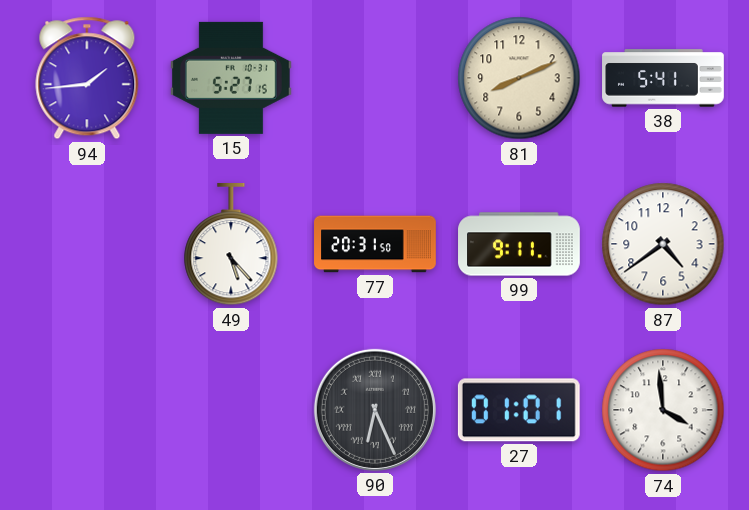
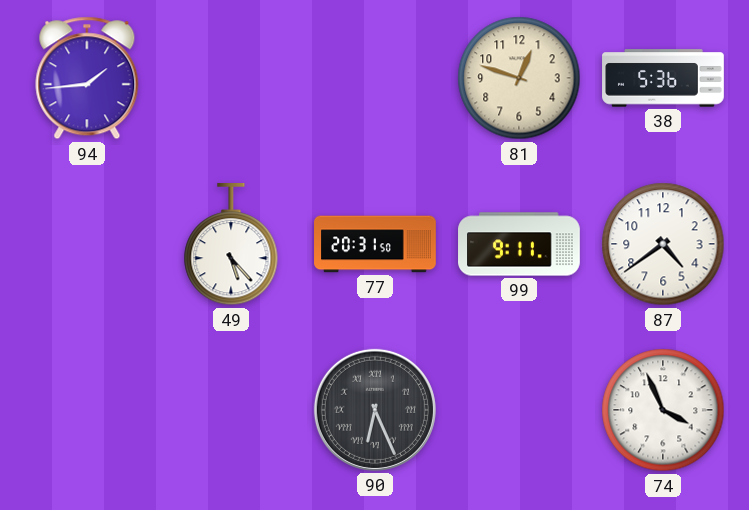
15: 5:27 -> none (231, 78)
81: 8:11 -> 12:48 (519, 78)
38: 5:41 -> 5:36 (663, 78)
27: 01:01 -> none (519, 410)
74: 3:59 -> 3:56 (663, 410)
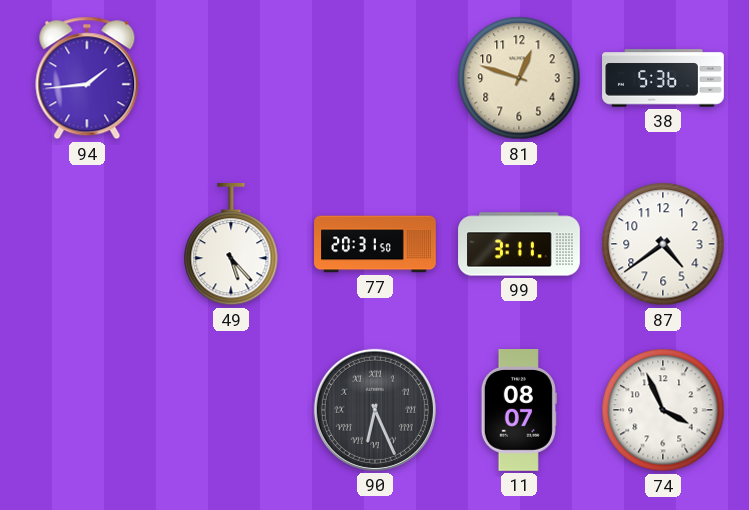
99: 9:11 -> 3:11 (519, 244)
11: none -> 08:07 (519, 411)
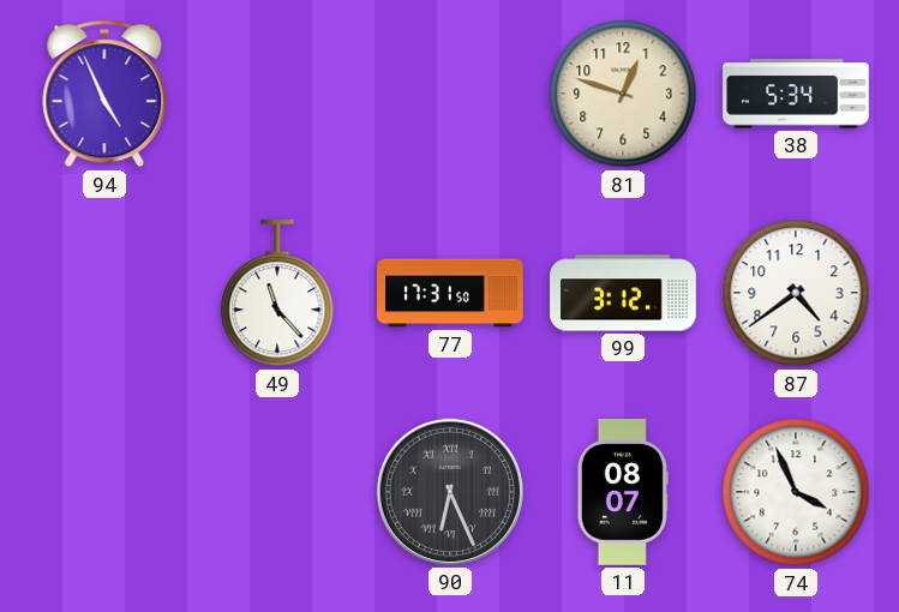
94: 1:44 -> 4:56 (104, 94)
38: 5:36 -> 5:34 (796, 94)
49: 5:23 -> 11:23 (277, 293)
77: 20:31 -> 17:31 (450, 293)
99: 3:11 -> 3:12 (623, 293)
